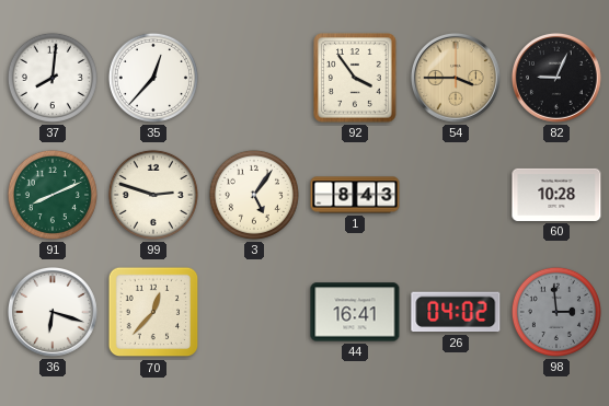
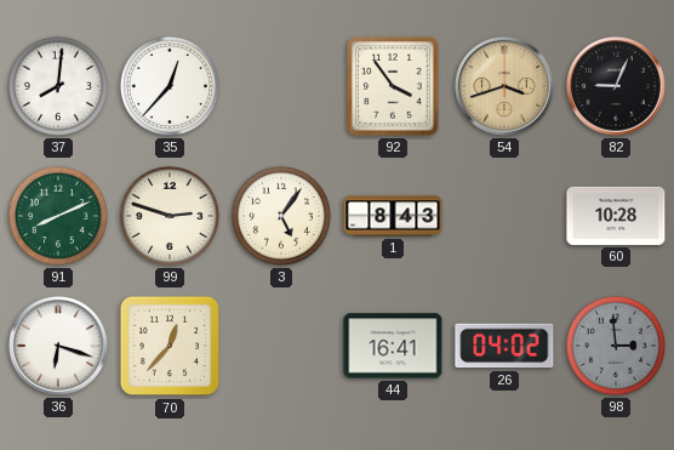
54: 3:45 -> 3:42 (504, 86)
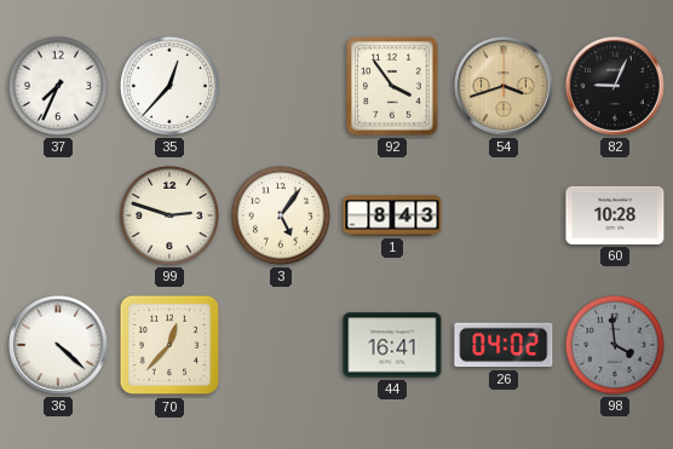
37: 8:01 -> 7:34 (58, 86)
91: 8:11 -> none (58, 216)
36: 6:18 -> 4:22 (58, 345)
98: 2:59 -> 3:59 (615, 345)
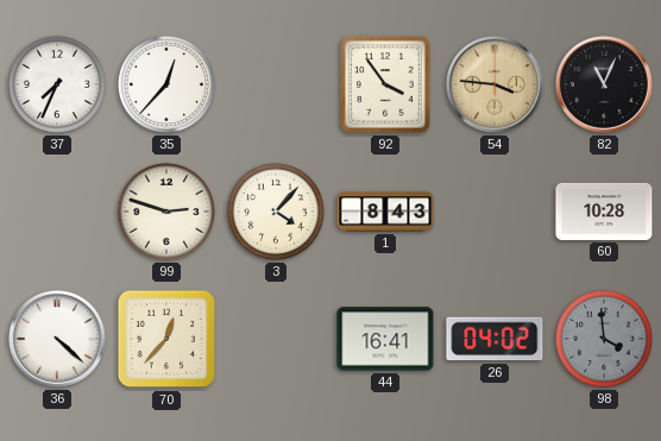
54: 3:42 -> 3:46 (495, 84)
82: 9:04 -> 11:04 (604, 84)
3: 5:06 -> 4:07 (276, 212)
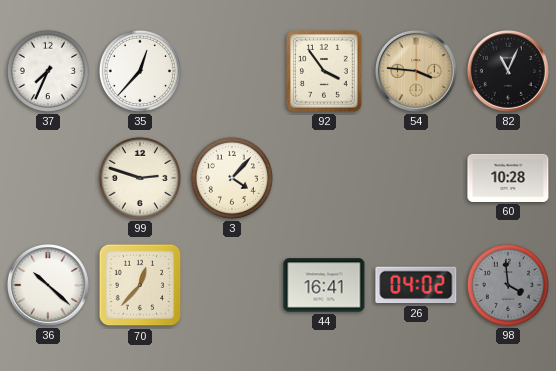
1: 8:43 -> none (385, 212)
36: 4:22 -> 10:22 (48, 285)
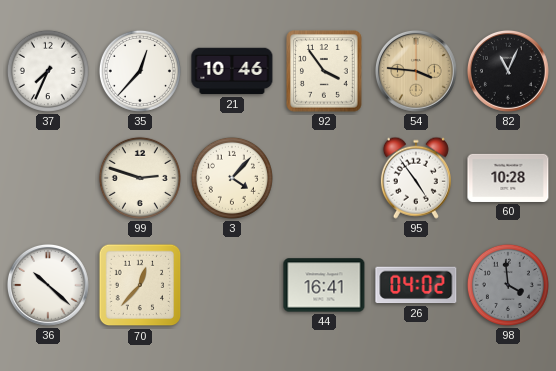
21: none -> 10:46 (232, 71)
95: none -> 4:54 (416, 178)
